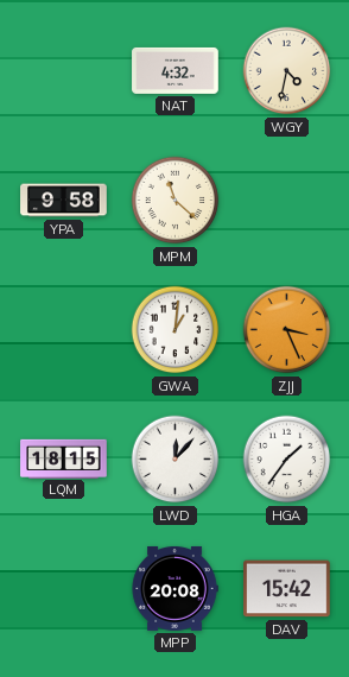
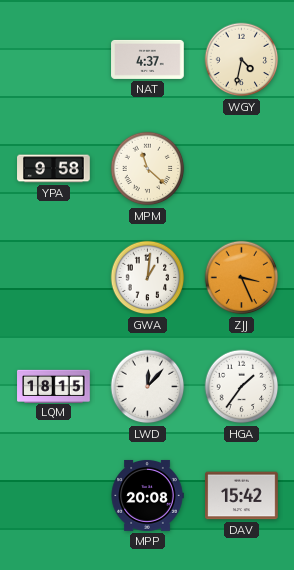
NAT: 4:32 -> 4:37 (148, 59)
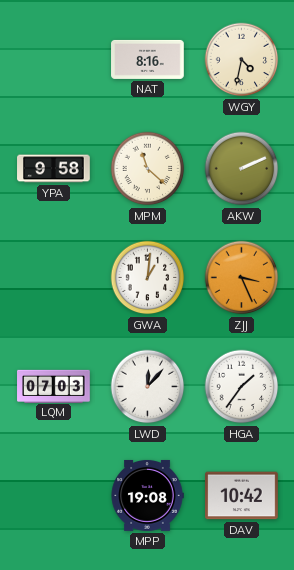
NAT: 4:37 -> 8:16 (148, 59)
AKW: none -> 2:11 (242, 169)
LQM: 18:15 -> 07:03 (54, 386)
MPP: 20:08 -> 19:08 (147, 495)
DAV: 15:42 -> 10:42 (242, 496)
